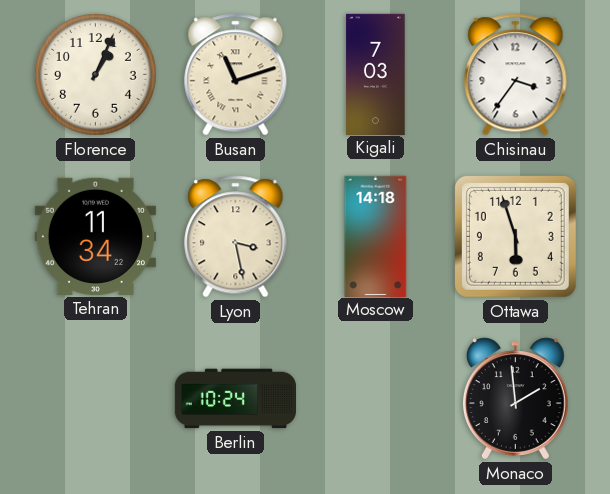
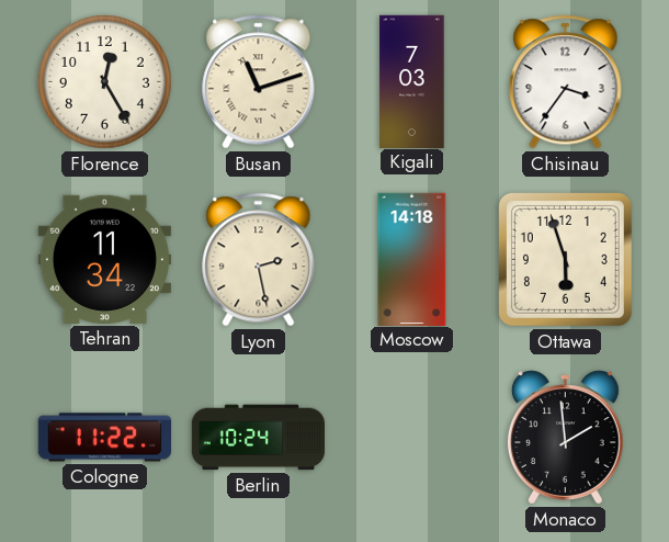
Florence: 1:04 -> 12:25 (105, 82)
Lyon: 3:28 -> 2:28 (259, 260)
Cologne: none -> 11:22 (104, 438)
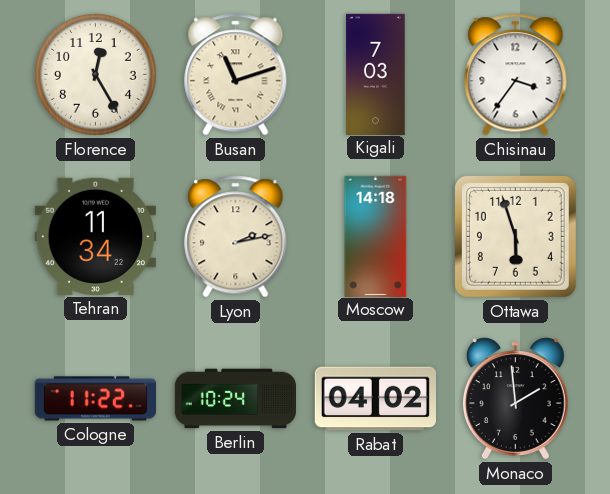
Lyon: 2:28 -> 2:13 (236, 237)
Rabat: none -> 04:02 (375, 399)
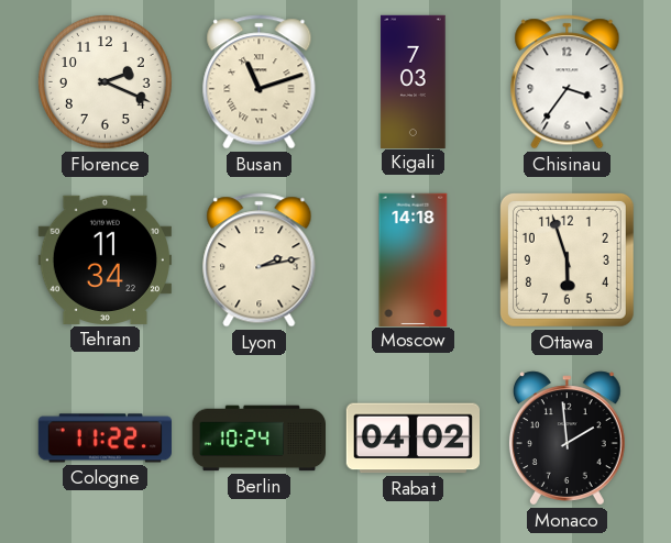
Florence: 12:25 -> 2:19 (106, 82)
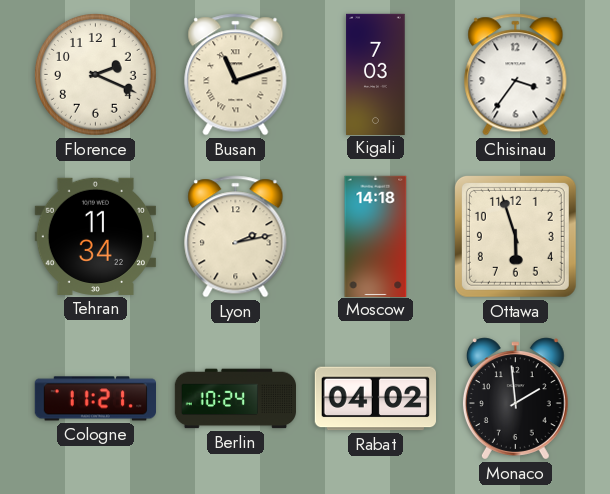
Cologne: 11:22 -> 11:21 (95, 399)
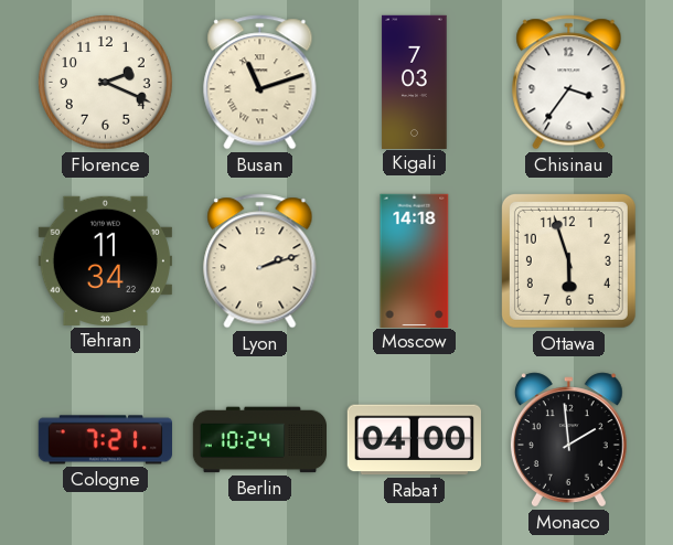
Lyon: 2:13 -> 2:12 (260, 261)
Cologne: 11:21 -> 7:21 (105, 440)
Rabat: 04:02 -> 04:00 (414, 440)
